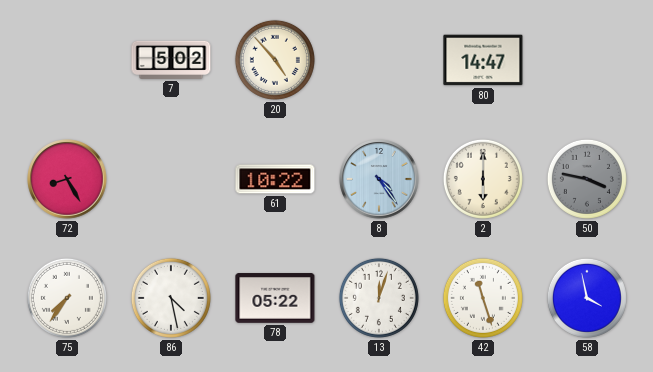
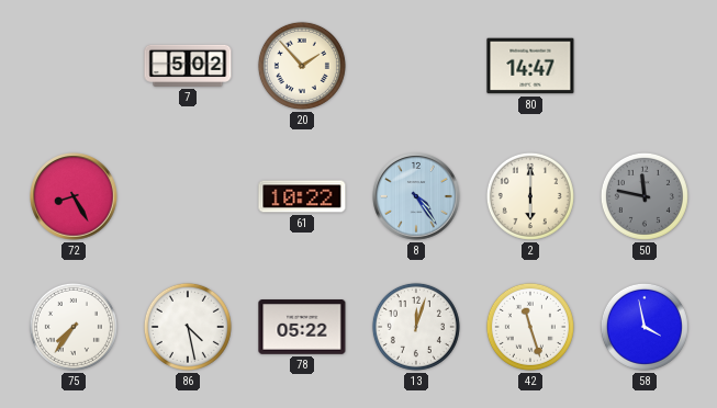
20: 4:53 -> 1:53 (302, 66)
50: 3:47 -> 11:47 (645, 196)
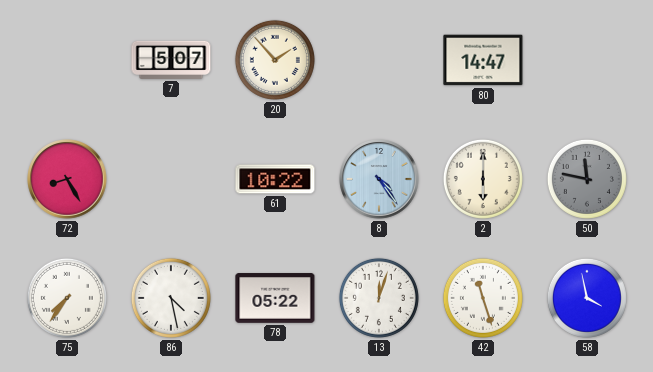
7: 5:02 -> 5:07 (171, 60)
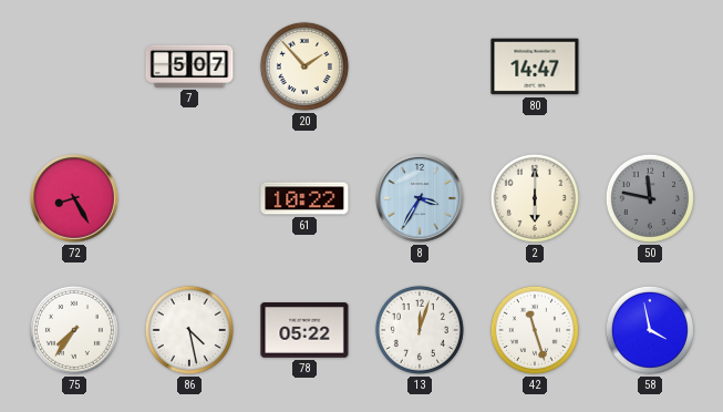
8: 4:24 -> 3:35 (420, 198)
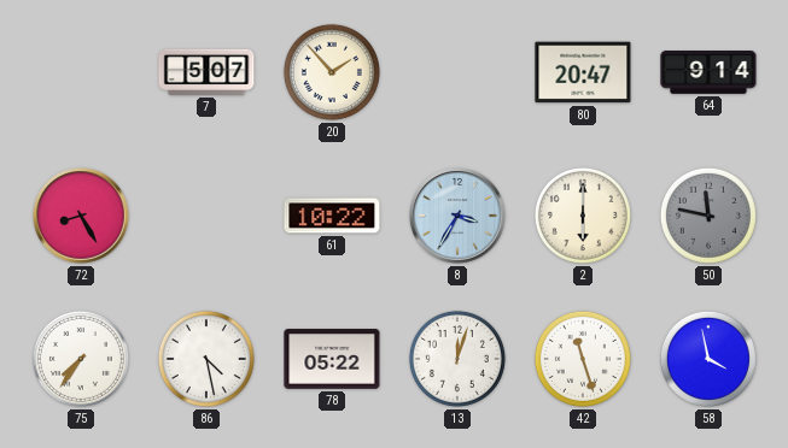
80: 14:47 -> 20:47 (583, 72)
64: none -> 9:14 (708, 73)
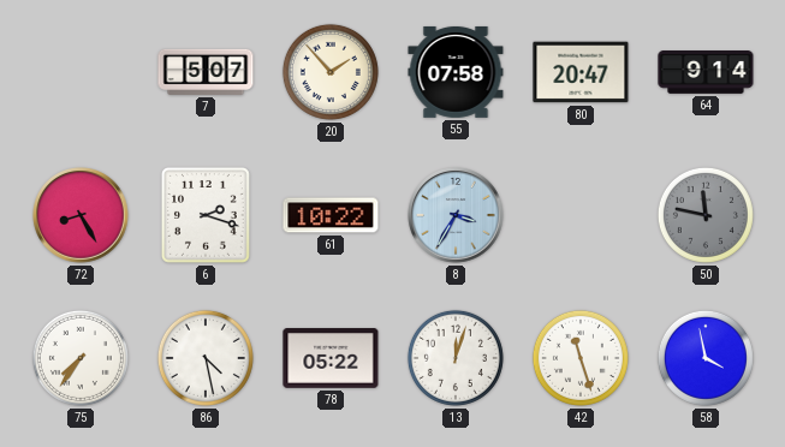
55: none -> 07:58 (456, 72)
6: none -> 2:18 (207, 216)
2: 6:00 -> none (583, 216)
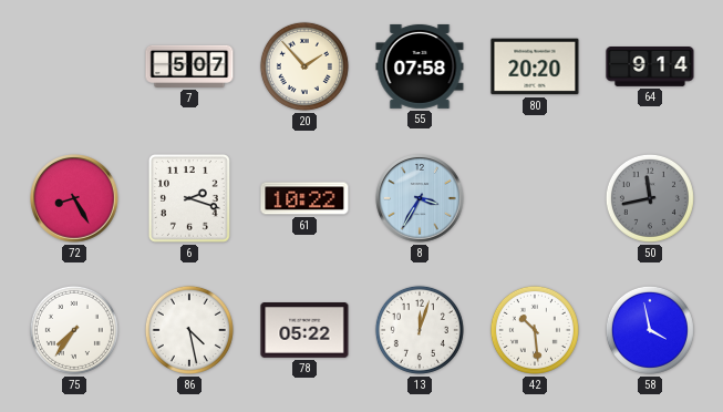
80: 20:47 -> 20:20 (535, 66)
50: 11:47 -> 11:43 (650, 198)
42: 11:27 -> 10:29 (535, 330)
